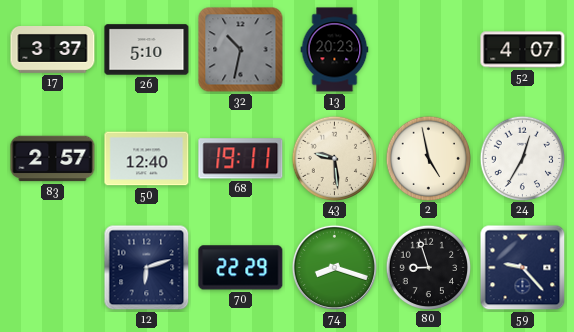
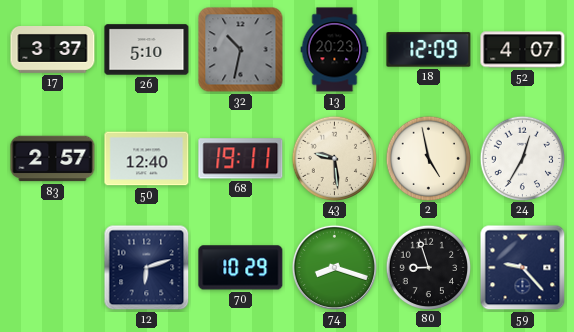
18: none -> 12:09 (429, 50)
70: 22:29 -> 10:29 (241, 268)
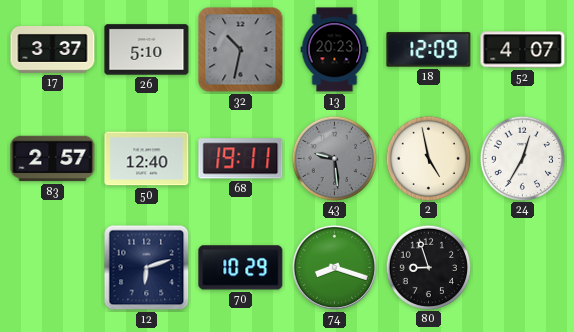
43 dial: cream -> grey (334, 158)
59: 9:23 -> none (523, 268)
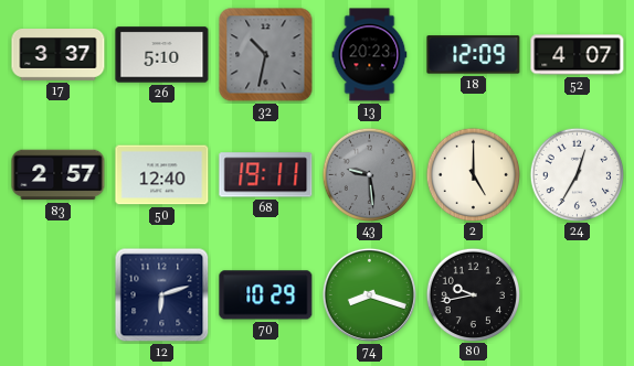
2: 4:58 -> 5:00 (473, 174)
80: 8:57 -> 9:43 (473, 294)
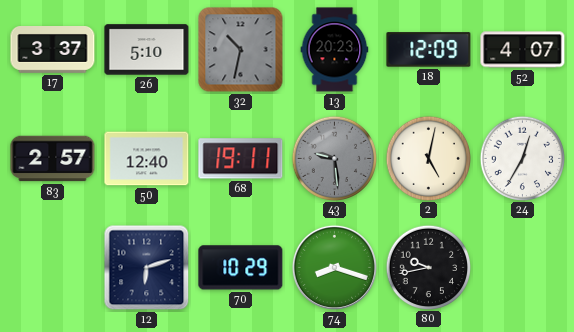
2: 5:00 -> 5:02 (428, 158)
